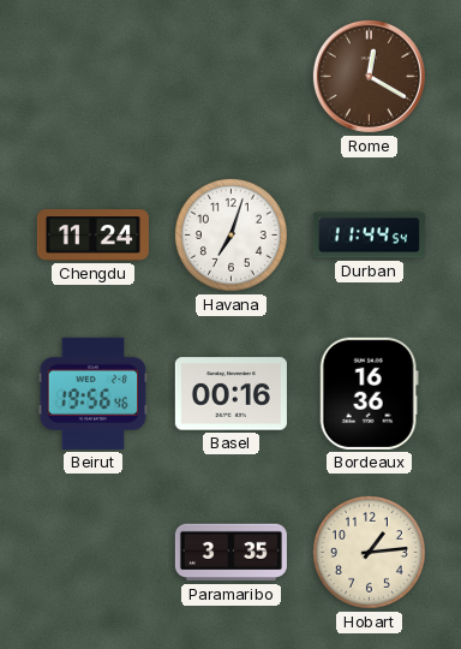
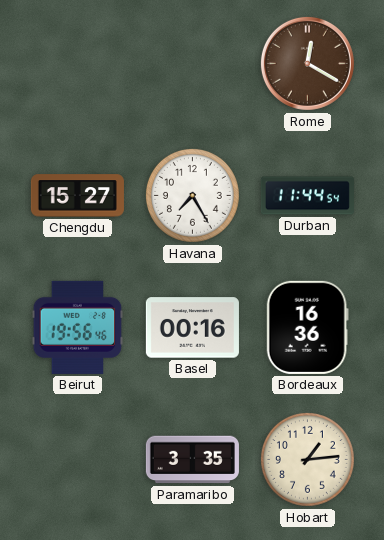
Chengdu: 11:24 -> 15:27 (77, 196)
Havana: 7:03 -> 7:25 (192, 195)
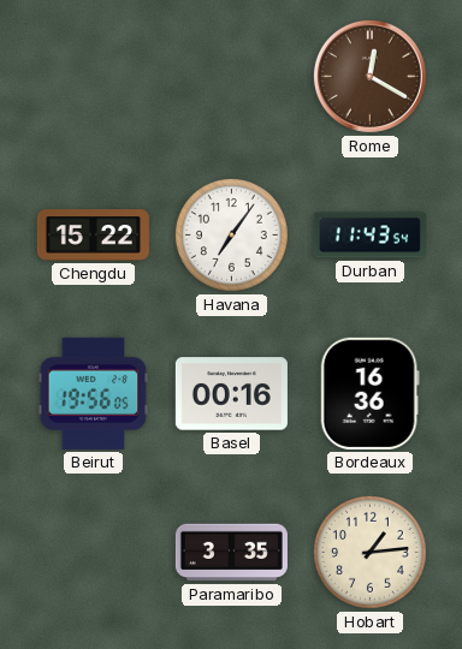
Chengdu: 15:27 -> 15:22 (93, 236)
Havana: 7:25 -> 7:06 (231, 234)
Durban: 11:44 -> 11:43 (369, 236)
Beirut: 19:56:46 -> 19:56:05 (94, 393)
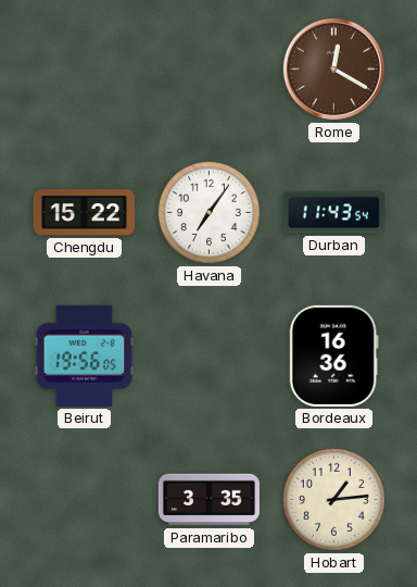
Basel: 00:16 -> none (231, 394)
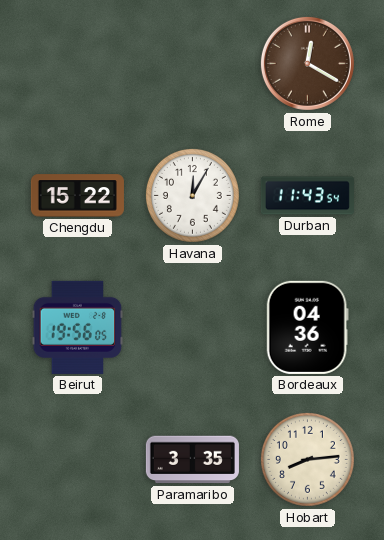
Havana: 7:06 -> 12:05 (192, 195)
Bordeaux: 16:36 -> 04:36 (307, 327)
Hobart: 1:14 -> 8:14 (307, 459)
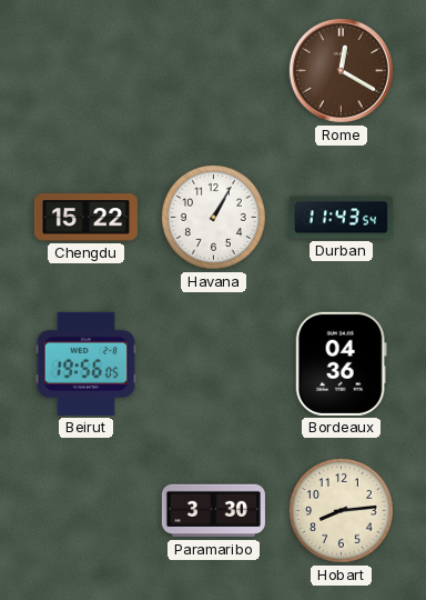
Havana: 12:05 -> 1:05 (213, 217)
Paramaribo: 3:35 -> 3:30 (213, 511)
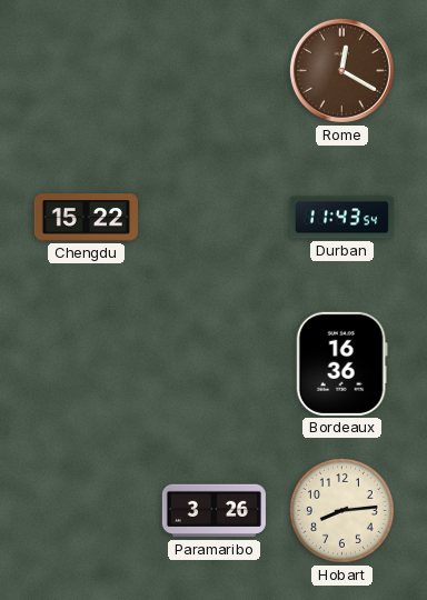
Havana: 1:05 -> none (213, 217)
Beirut: 19:56 -> none (87, 363)
Bordeaux: 04:36 -> 16:36 (341, 363)
Paramaribo: 3:30 -> 3:26 (213, 511)
